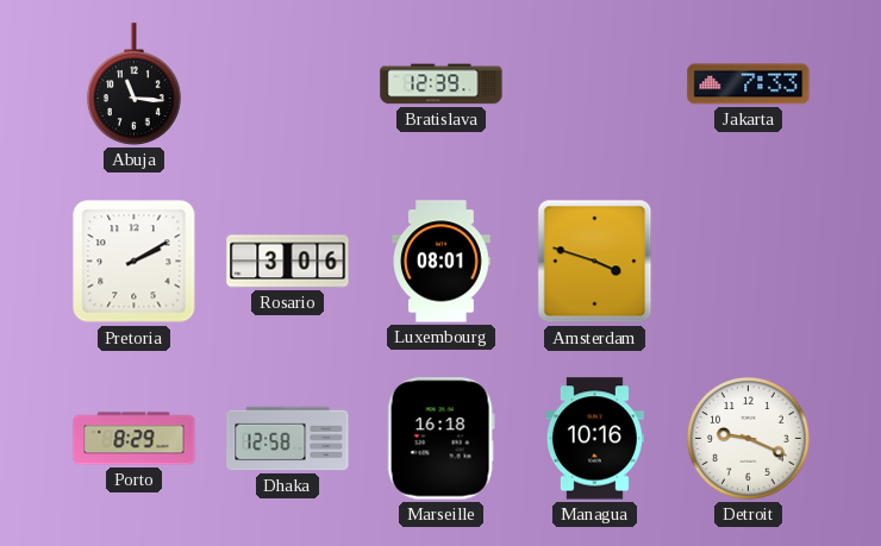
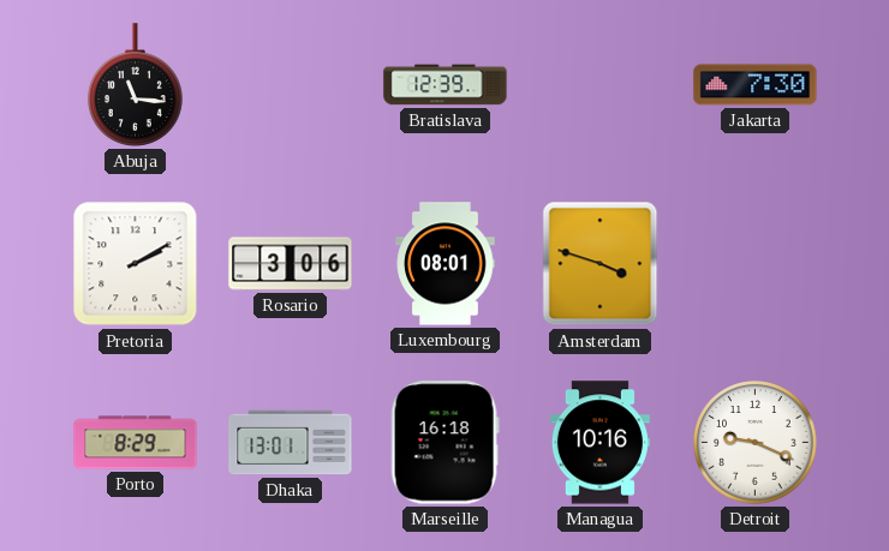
Jakarta: 7:33 -> 7:30 (756, 85)
Dhaka: 12:58 -> 13:01 (291, 443)
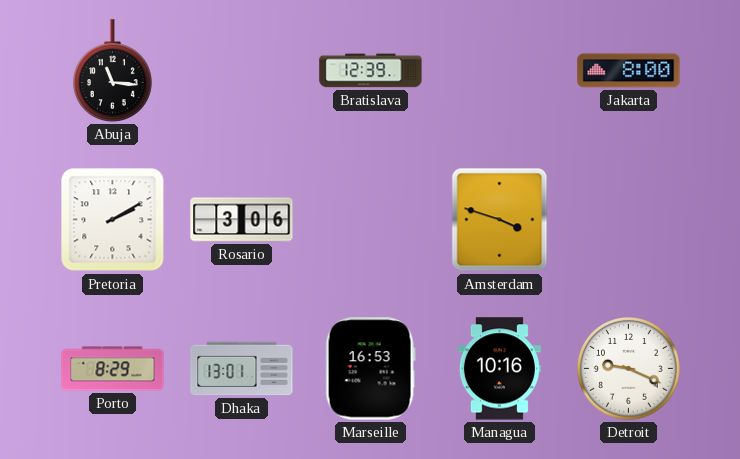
Jakarta: 7:30 -> 8:00 (629, 71)
Luxembourg: 08:01 -> none (446, 264)
Marseille: 16:18 -> 16:53 (370, 369)
